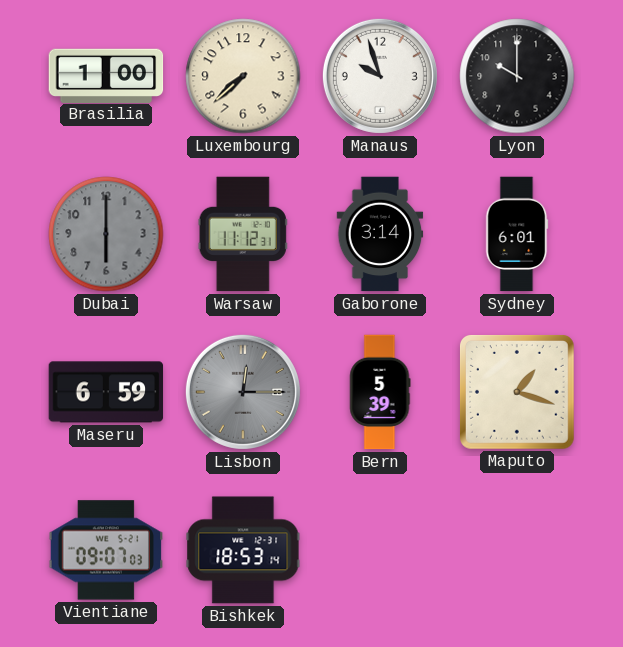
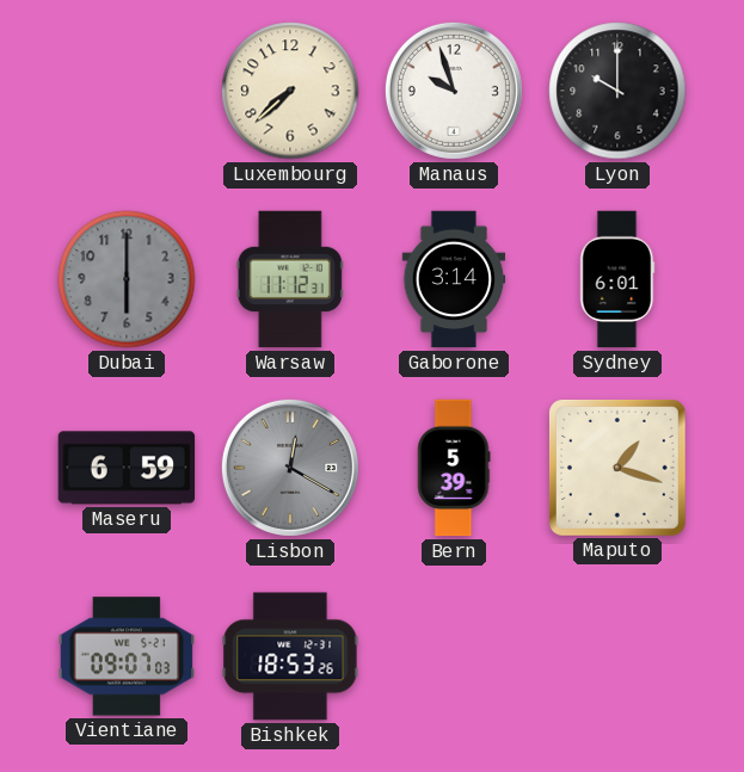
Brasilia: 1:00 -> none (106, 75)
Lisbon: 12:15 -> 12:20 (290, 468)
Bishkek: 18:53:14 -> 18:53:26 (290, 656)
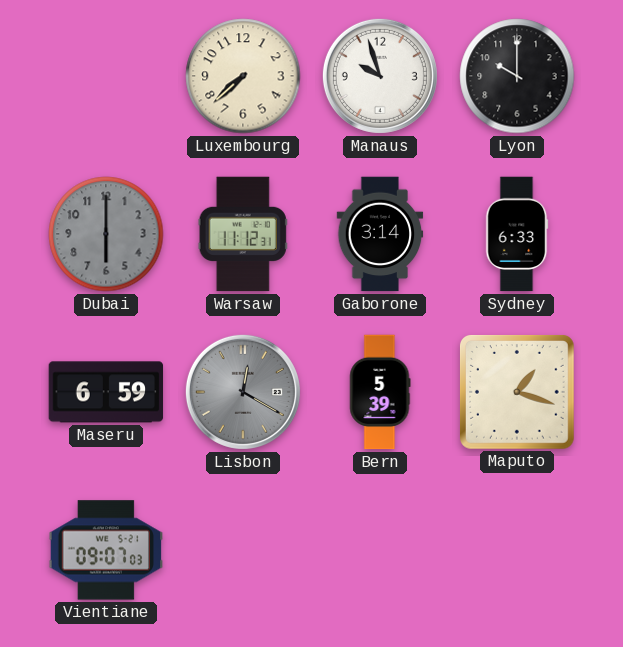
Sydney: 6:01 -> 6:33 (517, 234)
Bishkek: 18:53 -> none (290, 656)
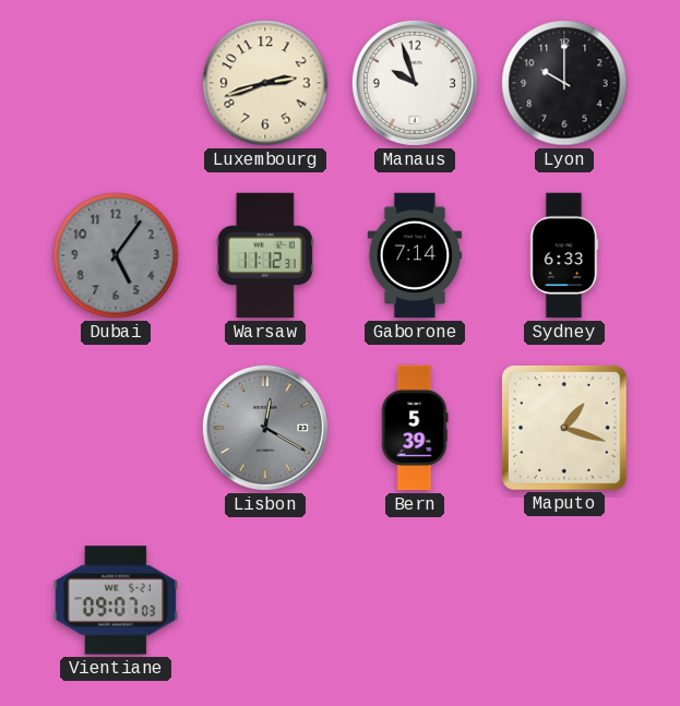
Luxembourg: 7:38 -> 2:42 (265, 83)
Dubai: 6:00 -> 5:06 (116, 255)
Gaborone: 3:14 -> 7:14 (415, 255)
Maseru: 6:59 -> none (106, 392)
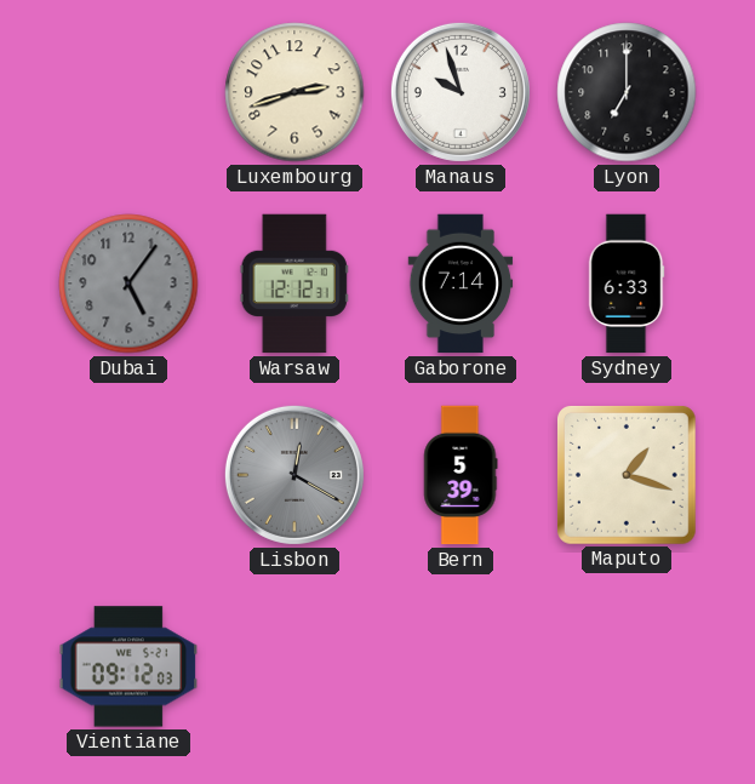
Lyon: 10:00 -> 7:00 (627, 92)
Warsaw: 11:12 -> 12:12 (294, 284)
Vientiane: 09:07 -> 09:12 (128, 666)
